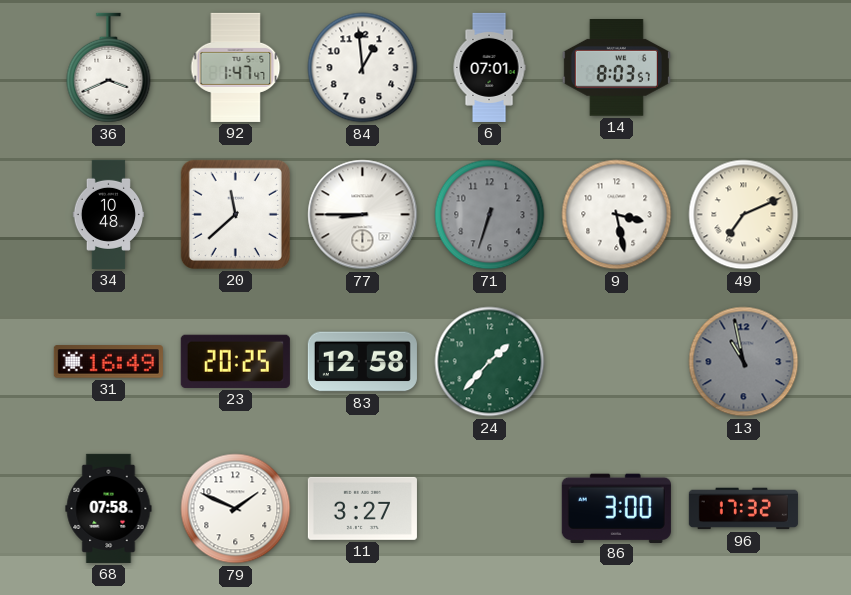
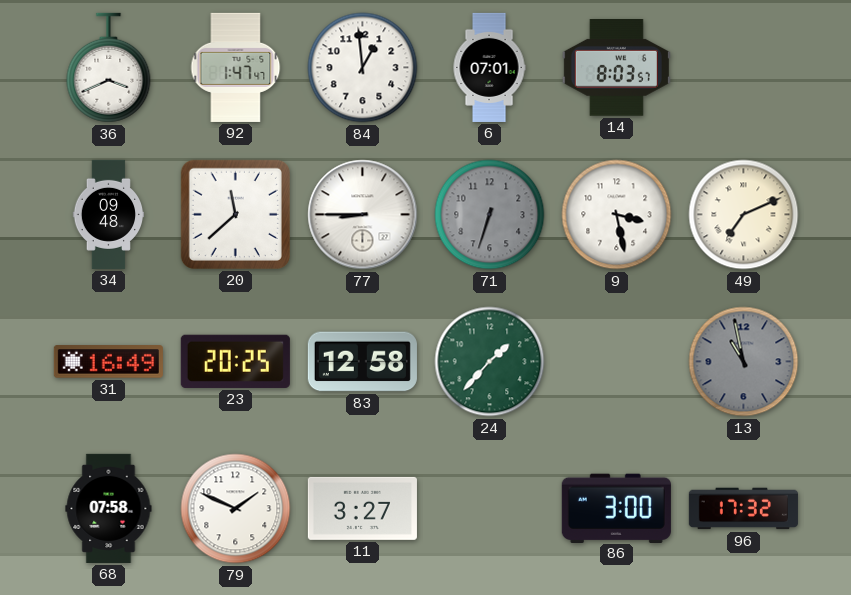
34: 10:48 -> 09:48 (109, 214)
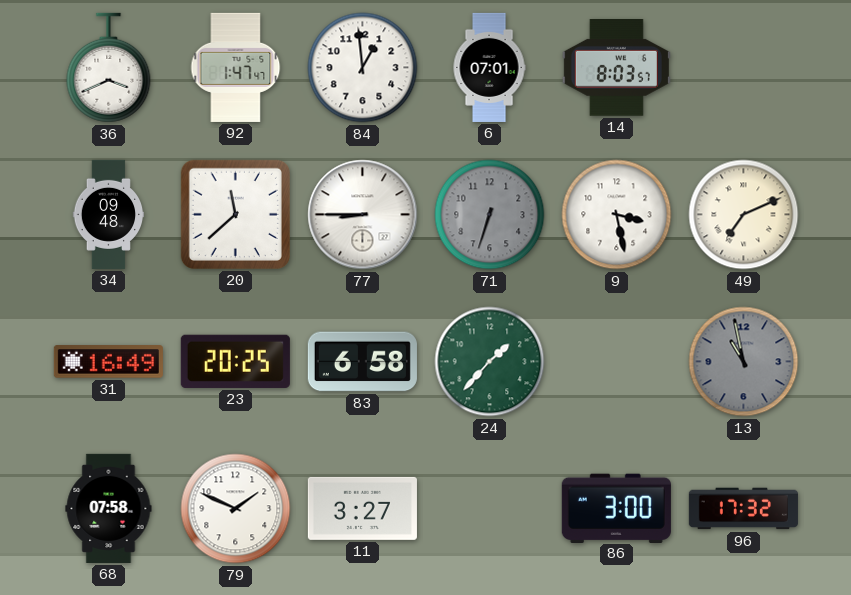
83: 12:58 -> 6:58 (362, 362)
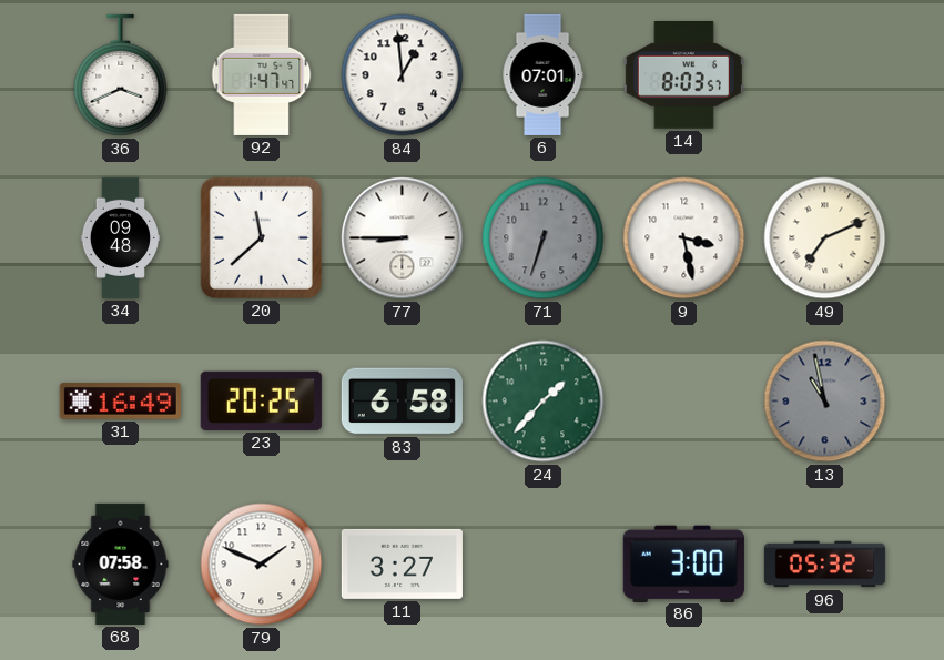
96: 17:32 -> 05:32 (824, 565)
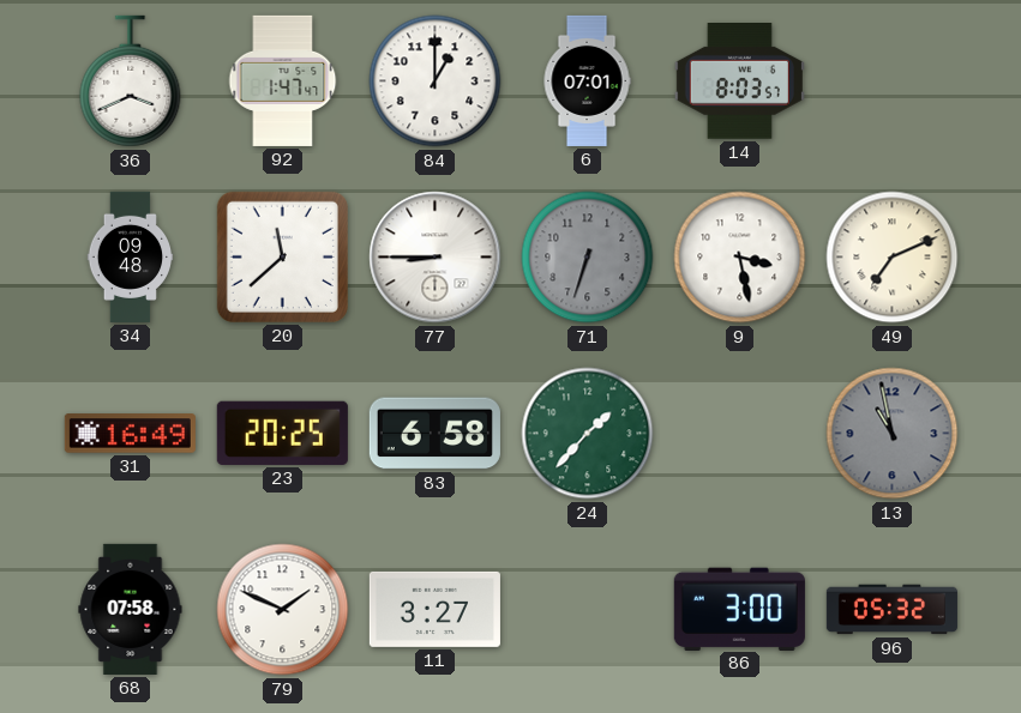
84: 12:59 -> 1:00 (436, 81)
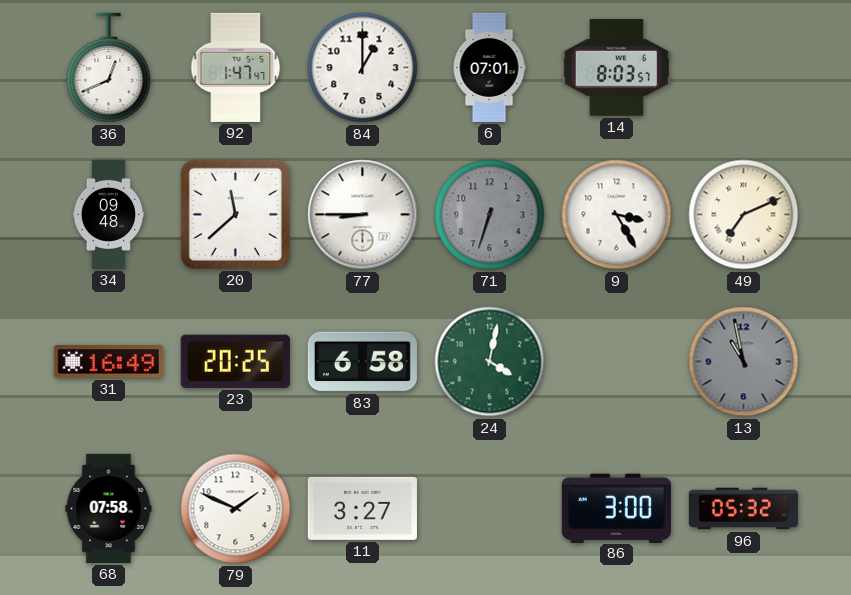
36: 3:41 -> 12:41 (109, 68)
9: 3:28 -> 3:25 (617, 215)
24: 1:37 -> 4:02 (490, 362)
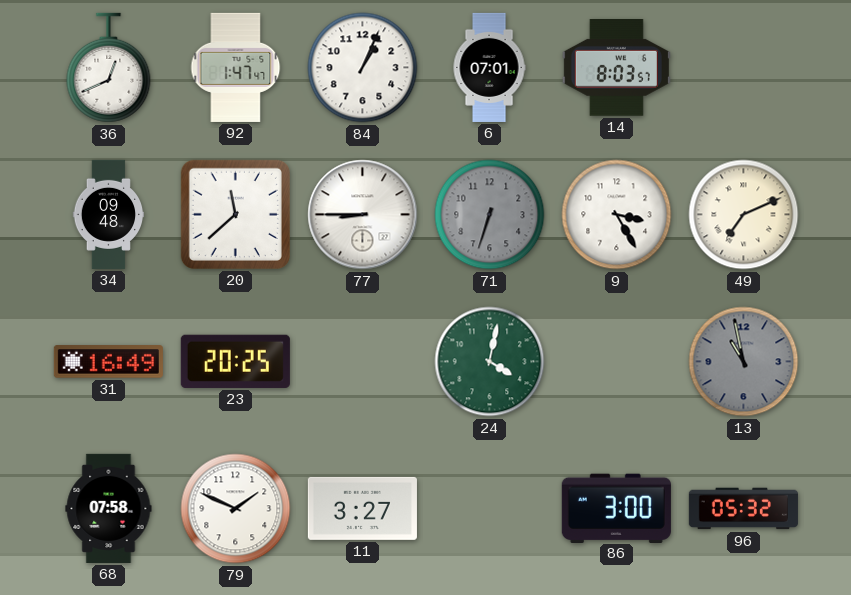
84: 1:00 -> 1:04 (363, 68)
83: 6:58 -> none (362, 362)
